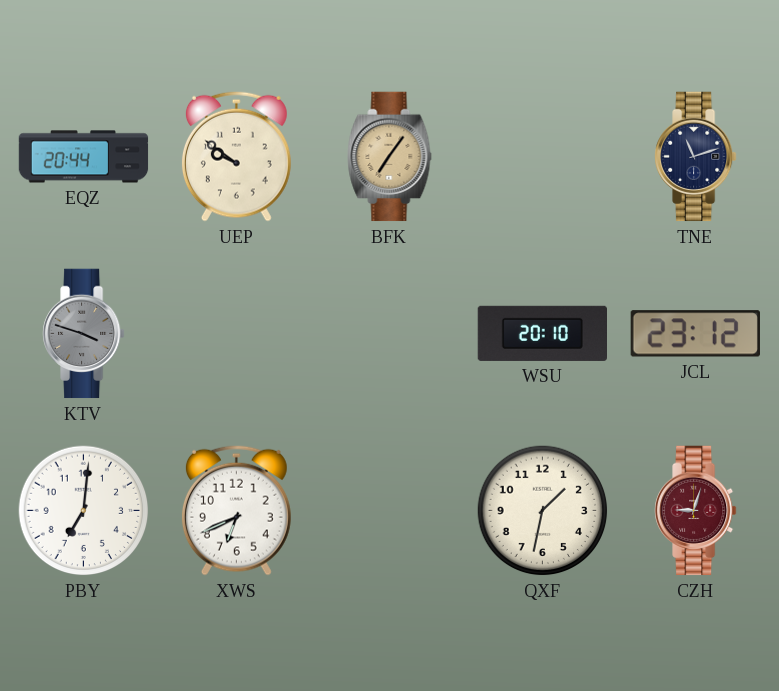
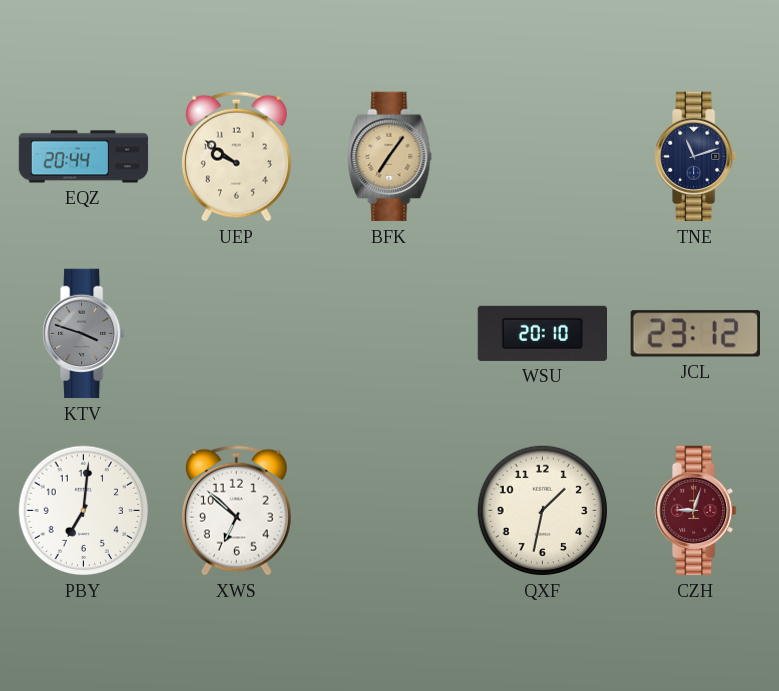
XWS: 6:41 -> 6:52 (236, 510)
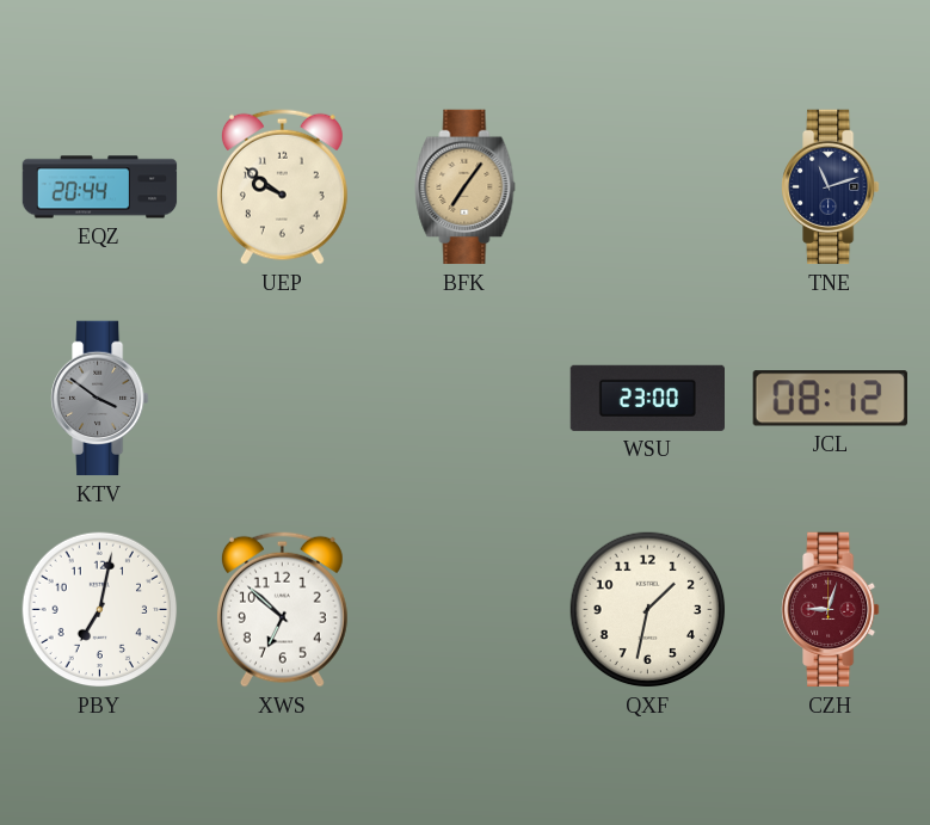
KTV: 3:48 -> 3:51 (100, 399)
WSU: 20:10 -> 23:00 (647, 398)
JCL: 23:12 -> 08:12 (830, 399)
PBY: 7:01 -> 7:02 (100, 610)
